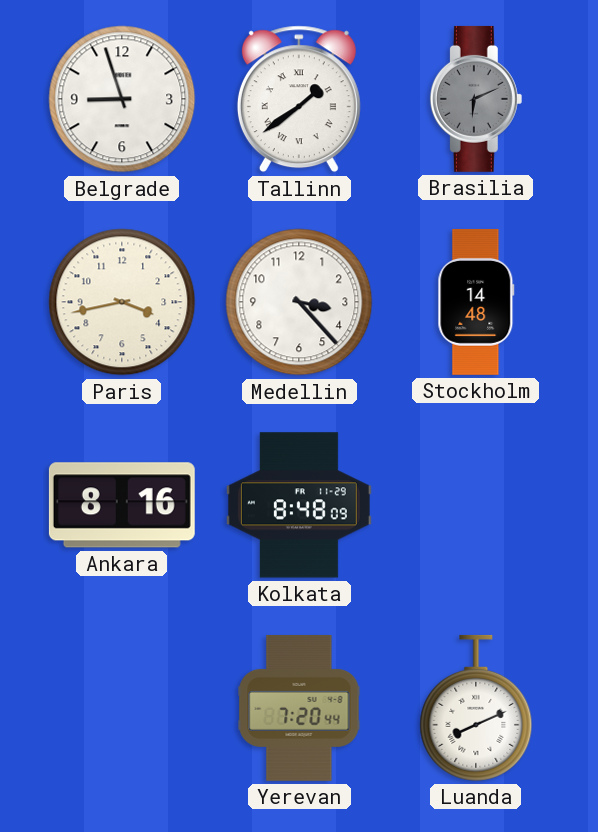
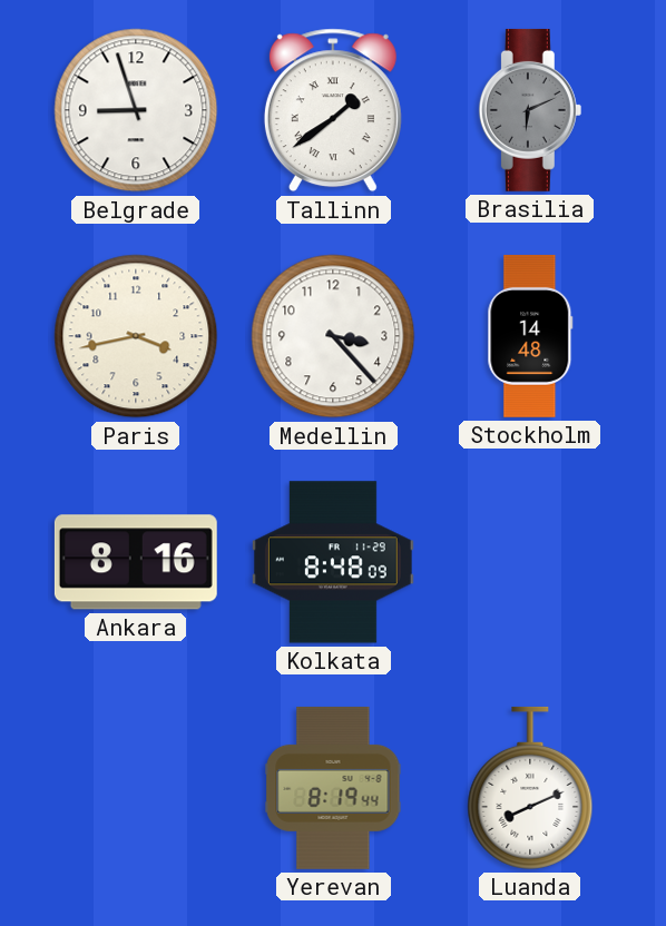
Yerevan: 7:20 -> 8:19 (333, 788)
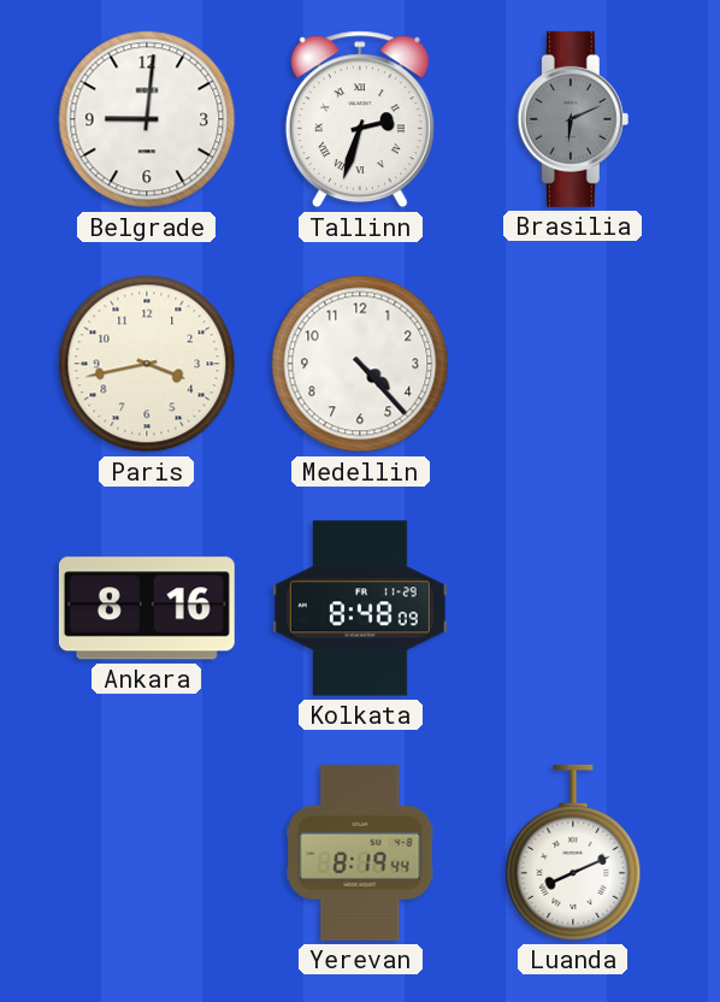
Belgrade: 8:57 -> 9:01 (147, 119)
Tallinn: 1:39 -> 2:33 (360, 119)
Medellin: 3:23 -> 4:23 (360, 364)
Stockholm: 14:48 -> none (530, 336)
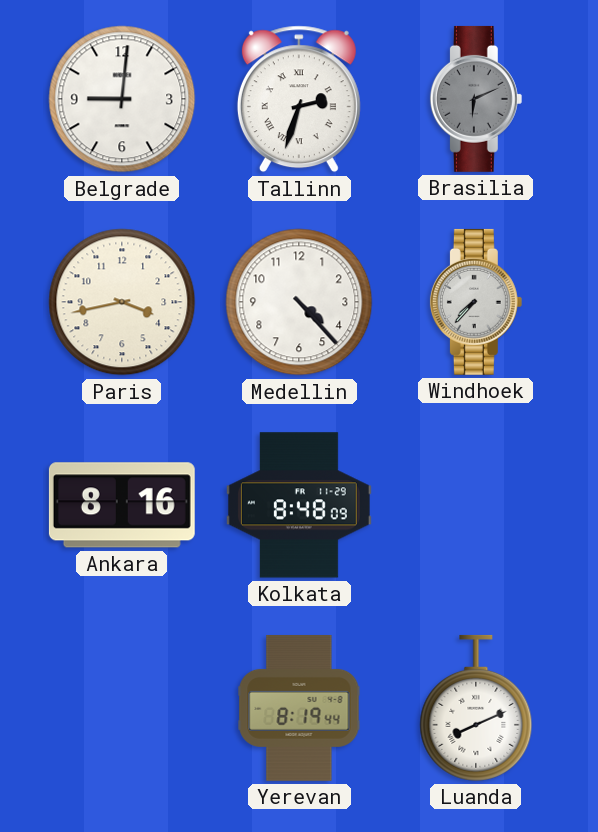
Windhoek: none -> 7:37 (476, 302)
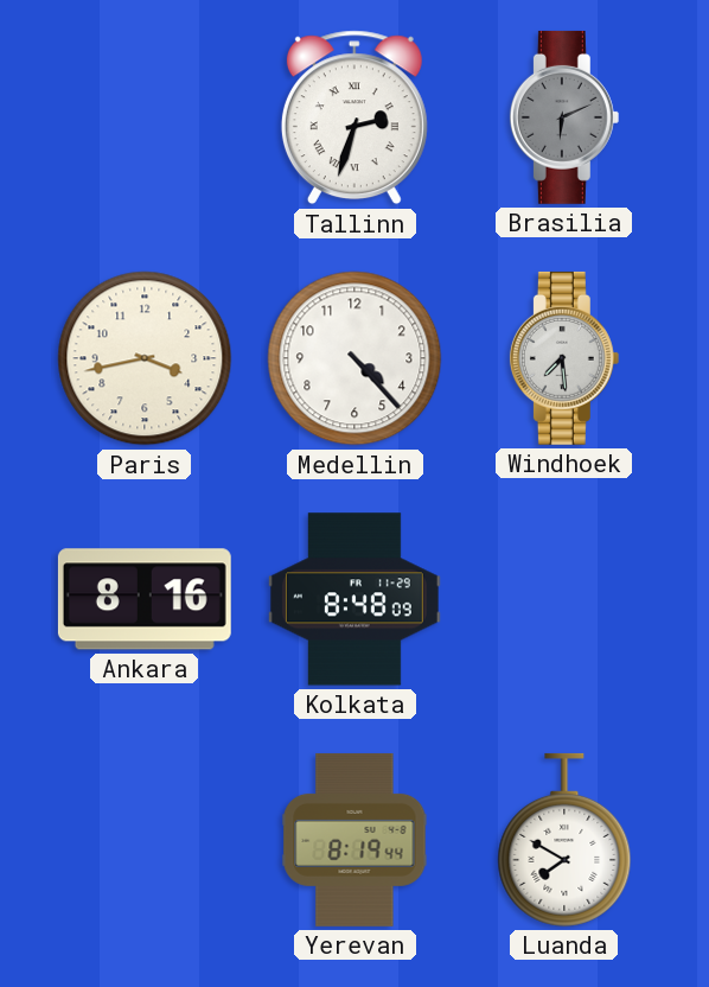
Belgrade: 9:01 -> none (122, 99)
Windhoek: 7:37 -> 7:29 (564, 358)
Luanda: 8:11 -> 7:50 (564, 840)
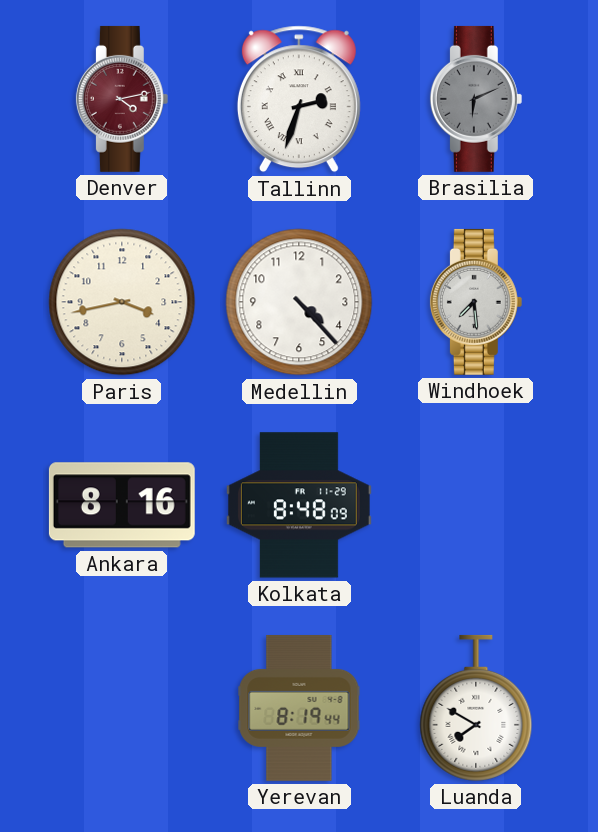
Denver: none -> 4:13 (122, 99)
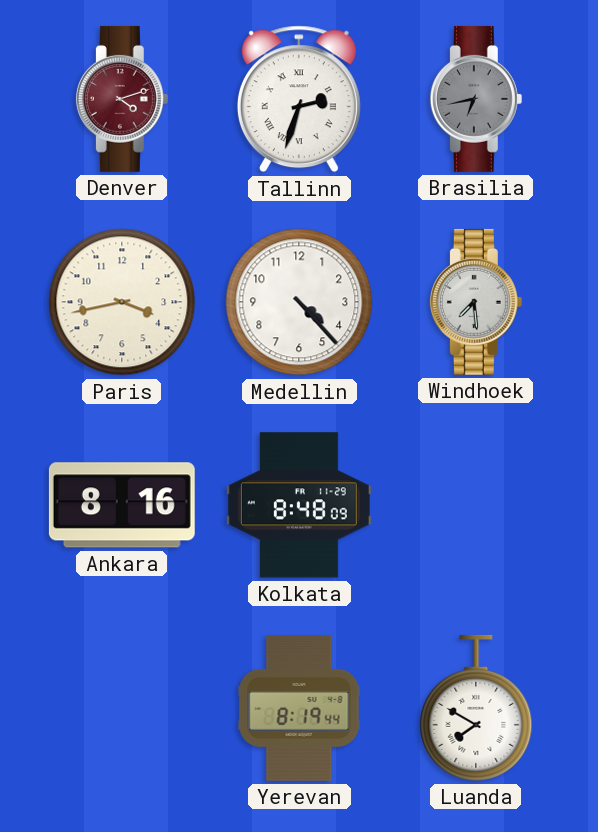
Denver: 4:13 -> 4:12 (122, 99)
Brasilia: 6:11 -> 6:43 (476, 99)
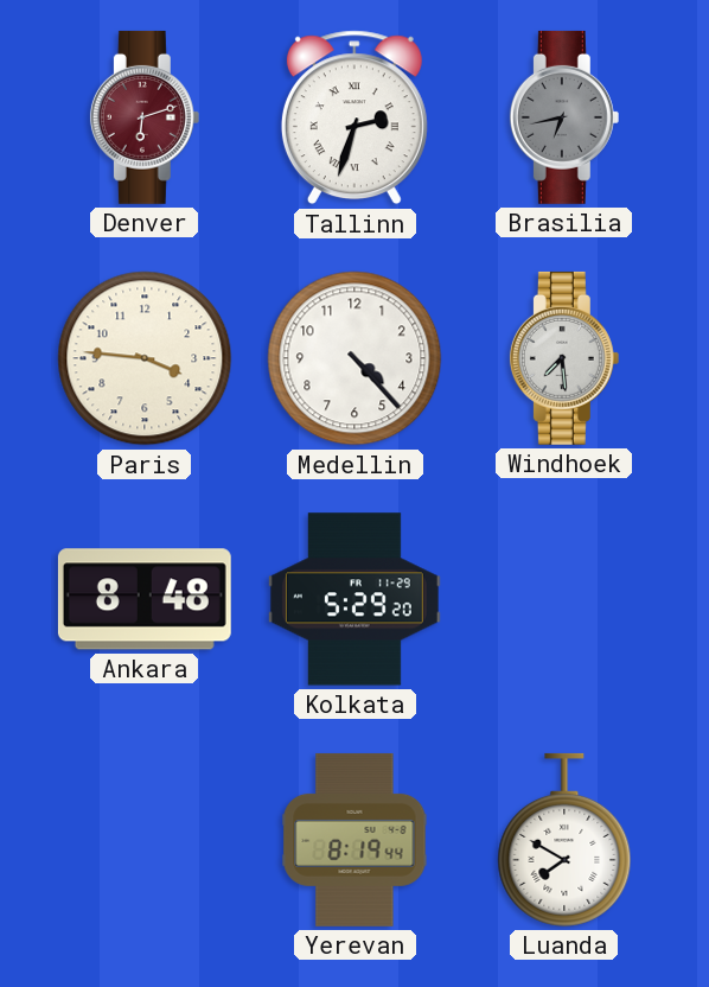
Denver: 4:12 -> 6:12 (145, 117)
Paris: 3:43 -> 3:46 (145, 358)
Ankara: 8:16 -> 8:48 (145, 599)
Kolkata: 8:48 -> 5:29 (354, 599)
